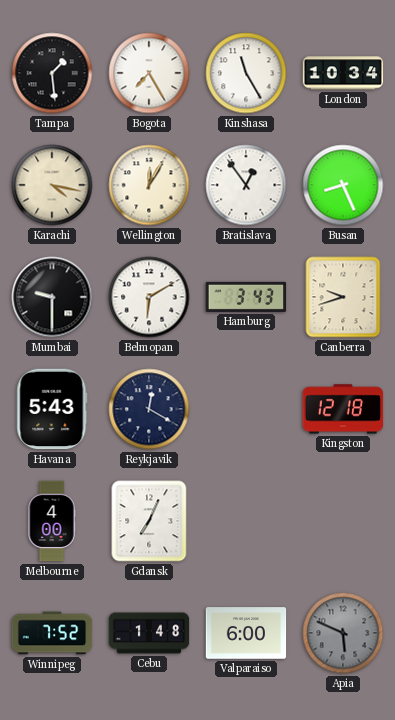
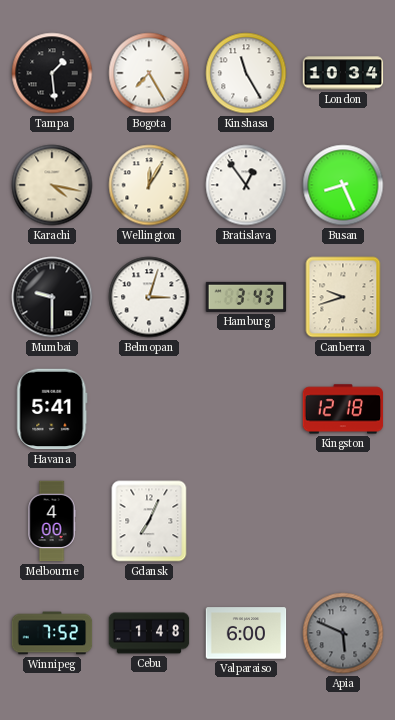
Belmopan: 6:10 -> 3:03 (149, 297)
Havana: 5:43 -> 5:41 (52, 409)
Reykjavik: 12:20 -> none (149, 409)
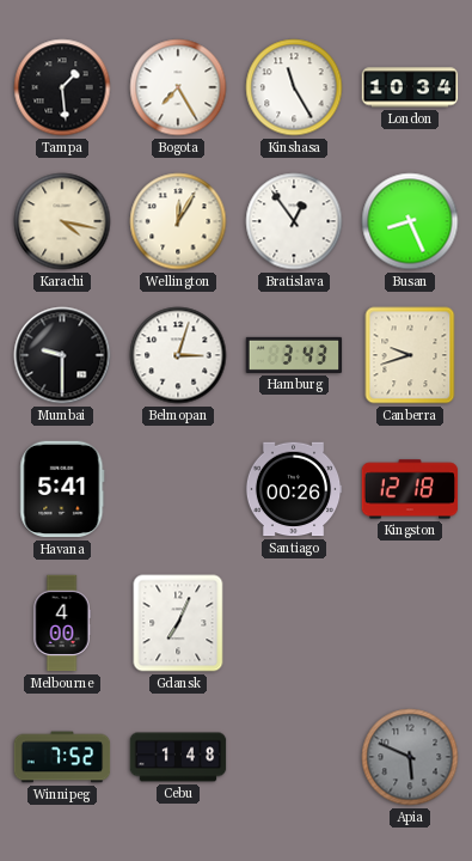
Santiago: none -> 00:26 (294, 489)
Valparaiso: 6:00 -> none (246, 633)
